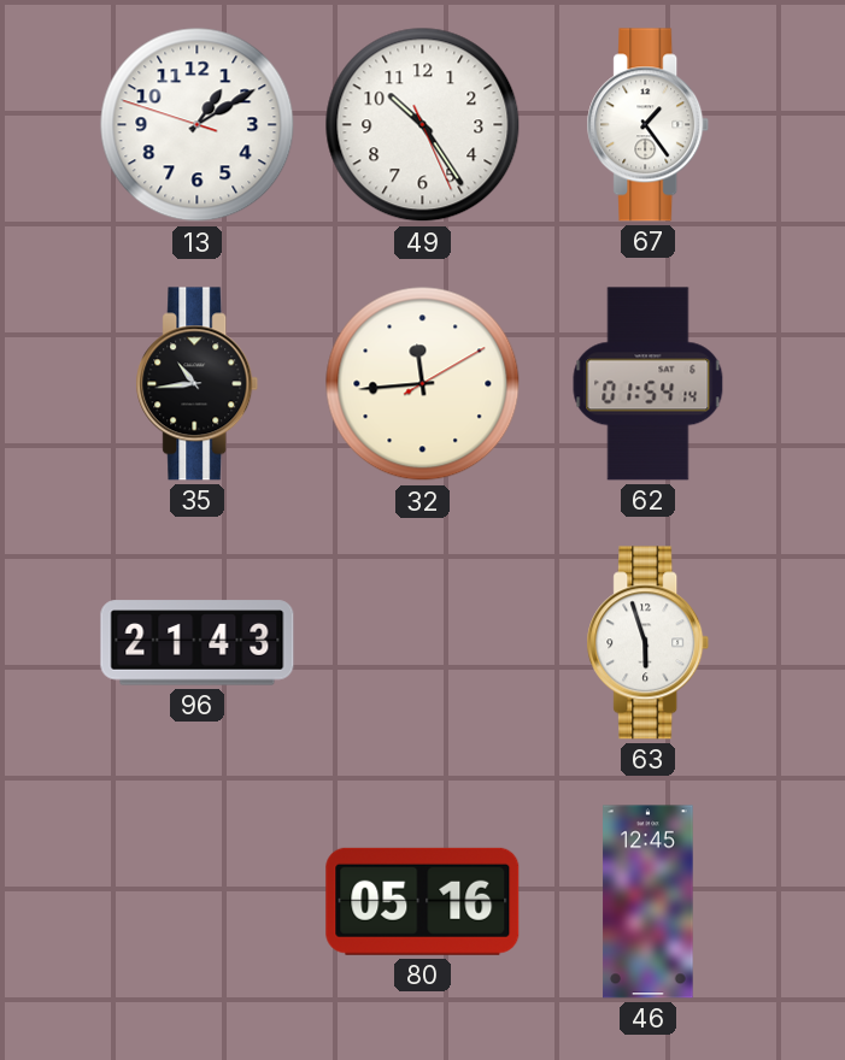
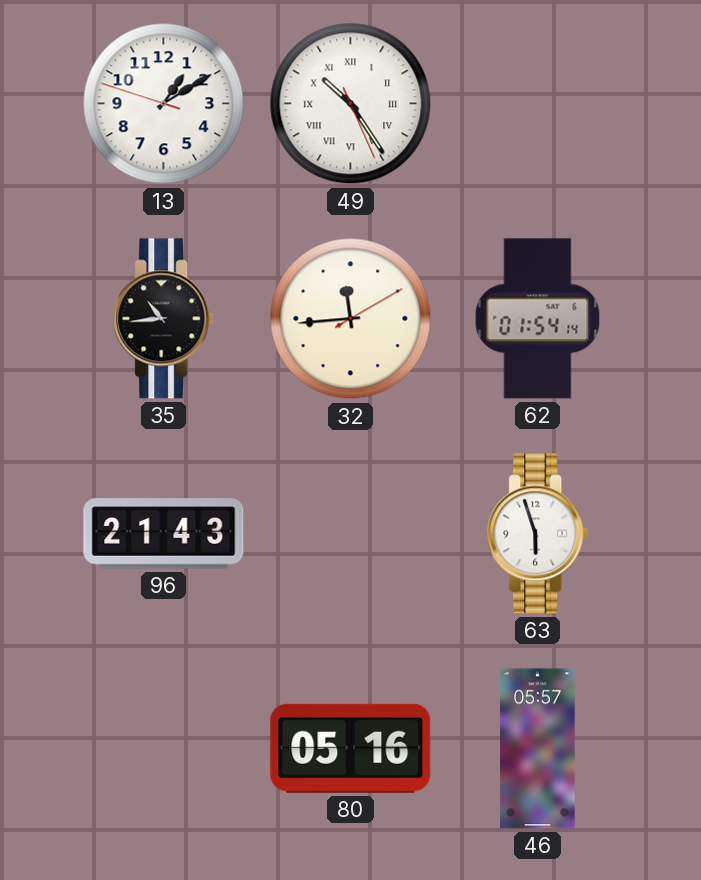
49 numerals: Arabic -> Roman (351, 104)
67: 1:24 -> none (649, 125)
46: 12:45 -> 05:57 (538, 749)
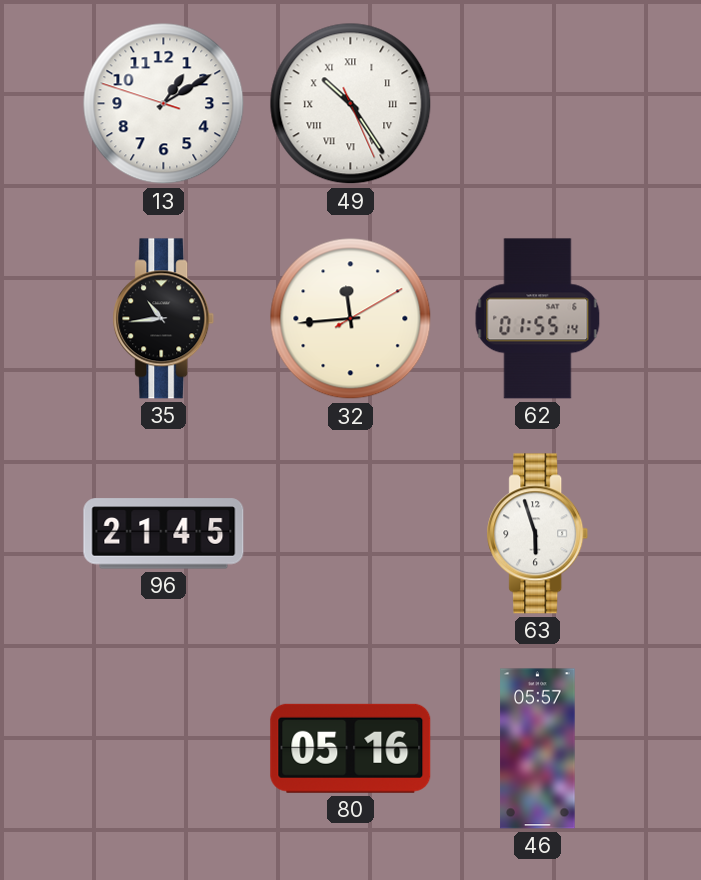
62: 01:54 -> 01:55 (538, 319)
96: 21:43 -> 21:45 (164, 534)
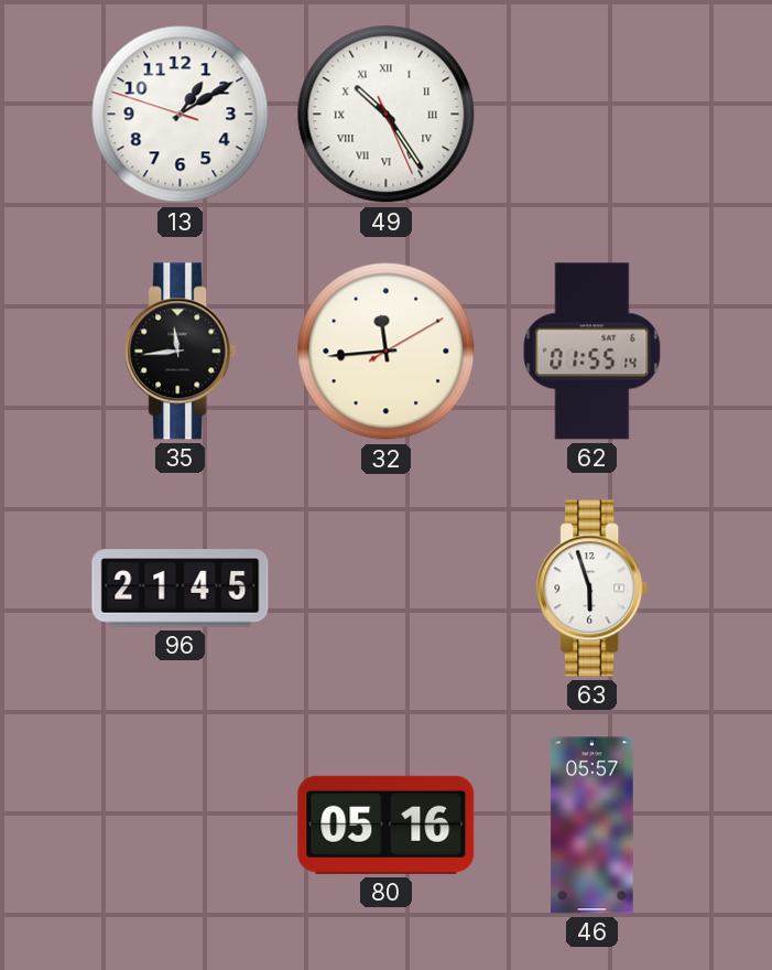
35: 10:44 -> 11:44 (181, 352)
